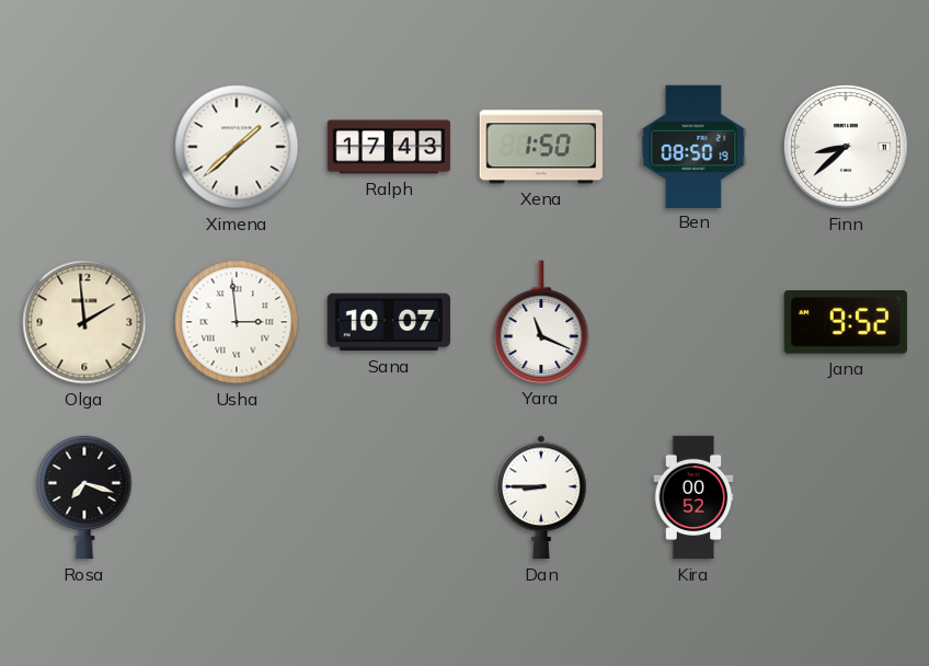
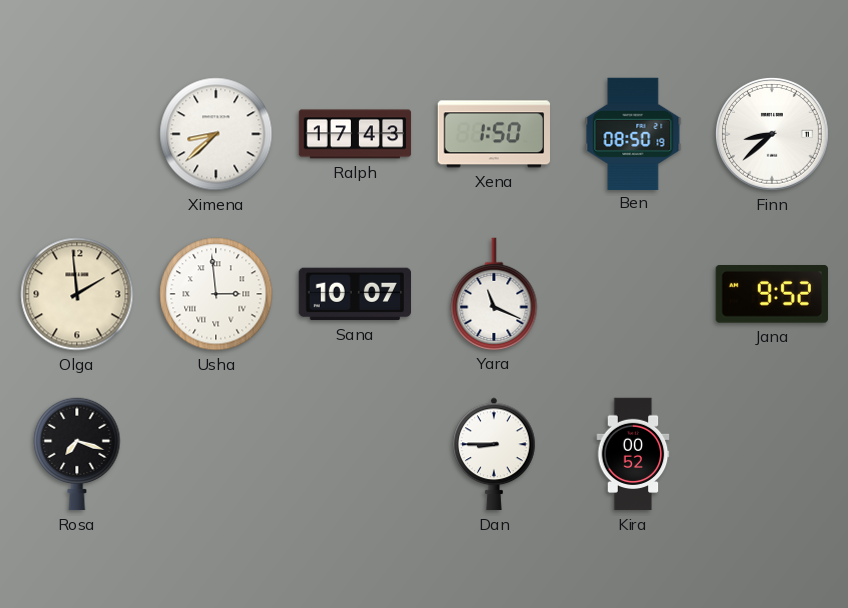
Ximena: 1:38 -> 8:38 (216, 134)
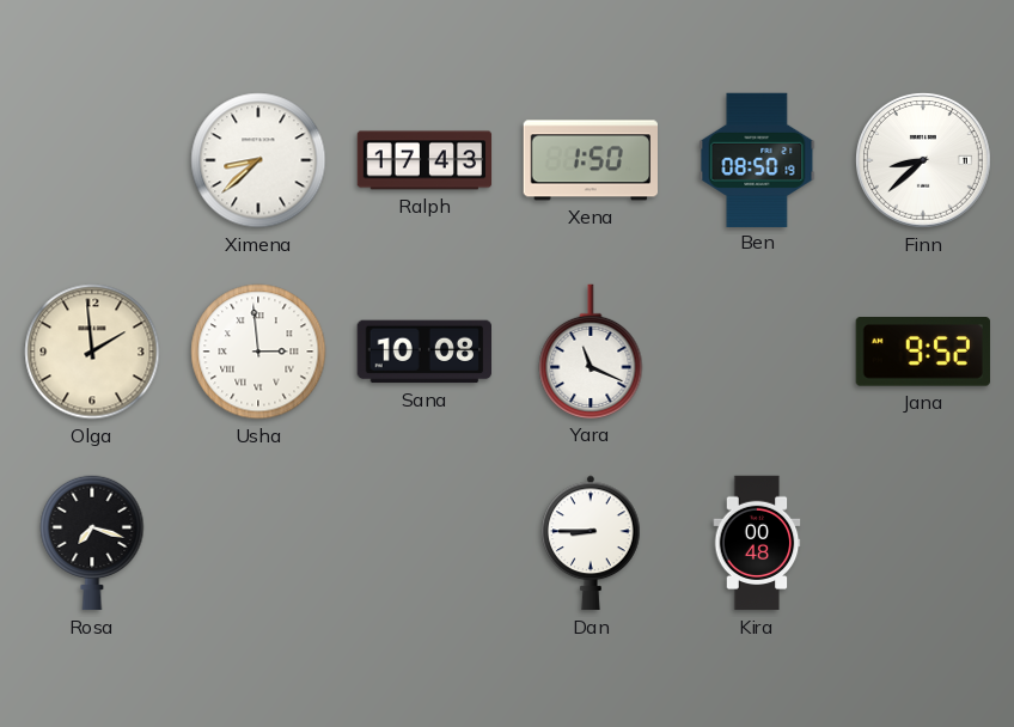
Sana: 10:07 -> 10:08 (423, 352)
Kira: 00:52 -> 00:48 (757, 543)
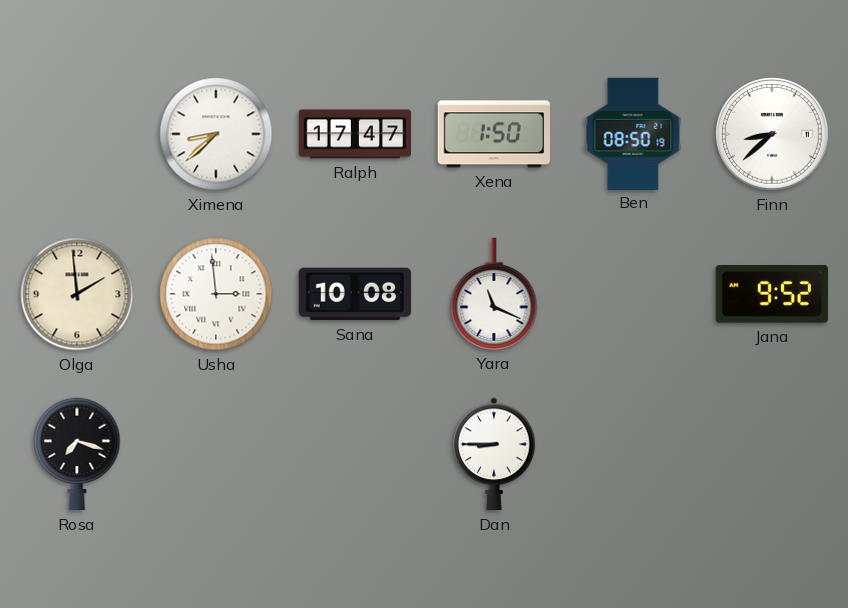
Ralph: 17:43 -> 17:47 (355, 134)
Kira: 00:48 -> none (757, 543)
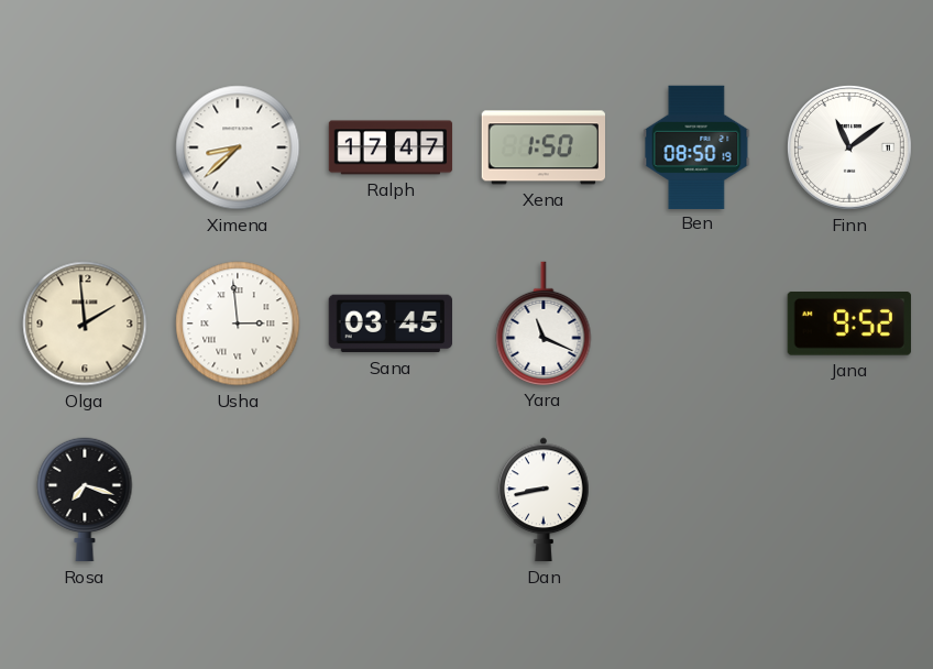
Finn: 8:38 -> 11:09 (849, 147)
Sana: 10:08 -> 03:45 (389, 323)
Dan: 8:45 -> 8:43 (544, 500)
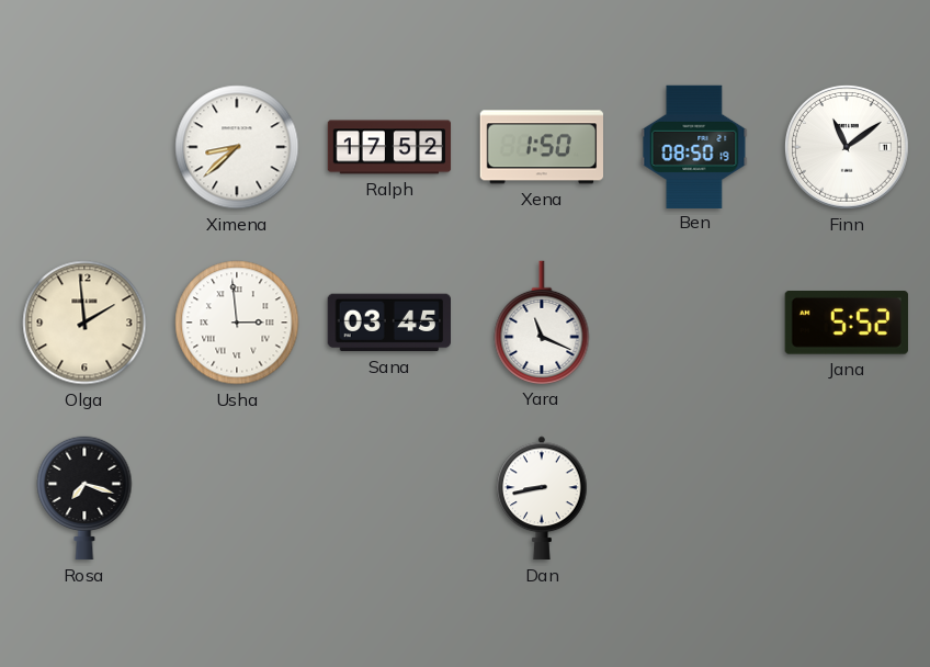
Ralph: 17:47 -> 17:52 (389, 147)
Jana: 9:52 -> 5:52 (847, 324)
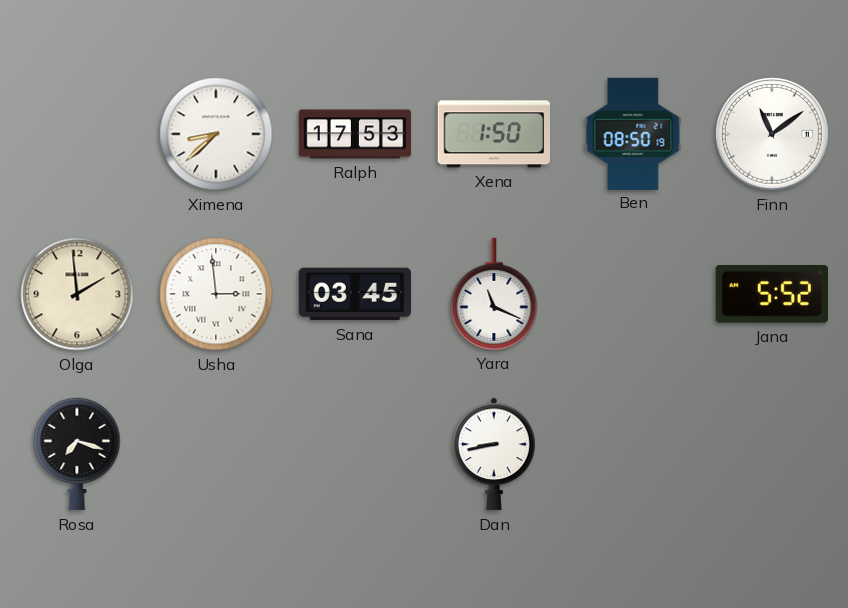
Ralph: 17:52 -> 17:53 (355, 134)
